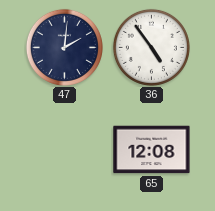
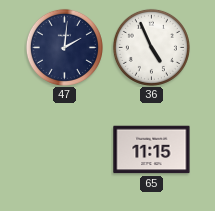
36: 4:54 -> 4:56 (151, 47)
65: 12:08 -> 11:15 (152, 150)
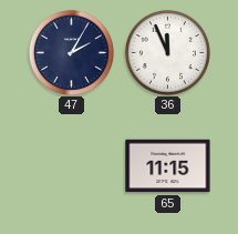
47: 2:01 -> 2:05 (71, 52)
36: 4:56 -> 11:56 (167, 52)
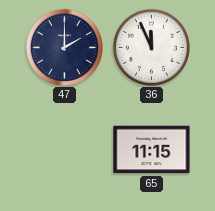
47: 2:05 -> 2:00 (64, 47)
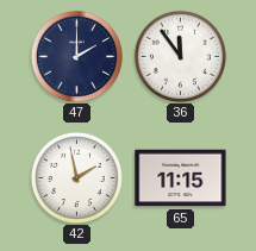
36: 11:56 -> 11:54 (180, 56)
42: none -> 1:58 (76, 177)
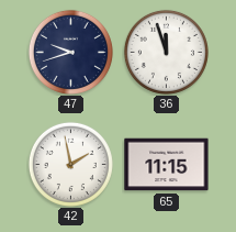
47: 2:00 -> 9:42 (70, 52)
36: 11:54 -> 11:57 (166, 52)
